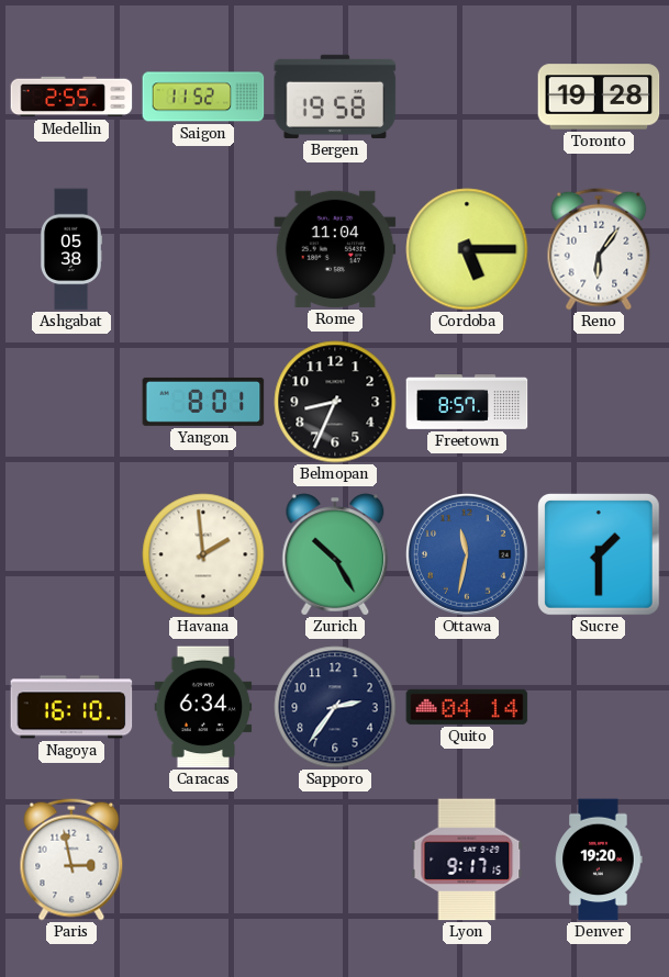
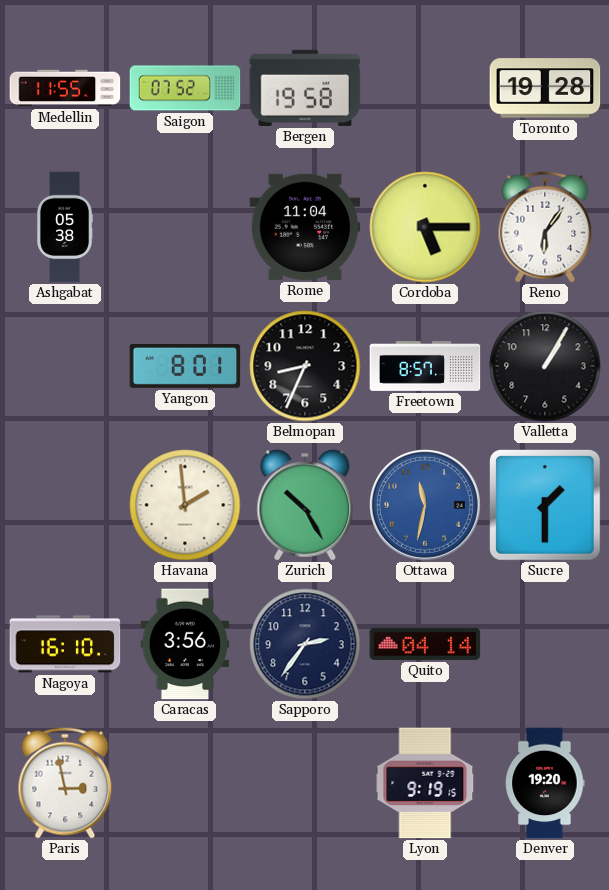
Medellin: 2:55 -> 11:55 (65, 88)
Saigon: 11:52 -> 07:52 (185, 88)
Valletta: none -> 1:05 (545, 366)
Caracas: 6:34 -> 3:56 (185, 644)
Lyon: 9:17 -> 9:19 (425, 783)
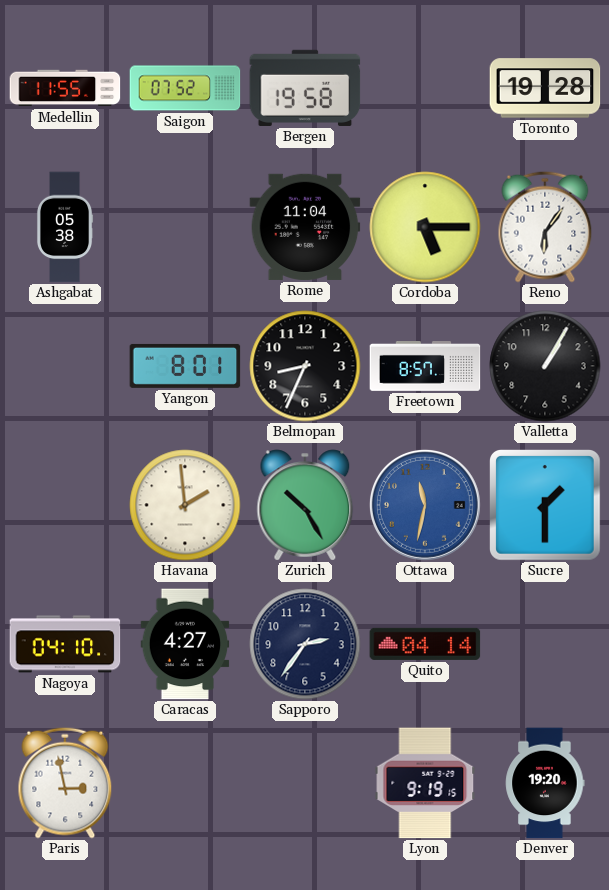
Nagoya: 16:10 -> 04:10 (65, 644)
Caracas: 3:56 -> 4:27 (185, 644)
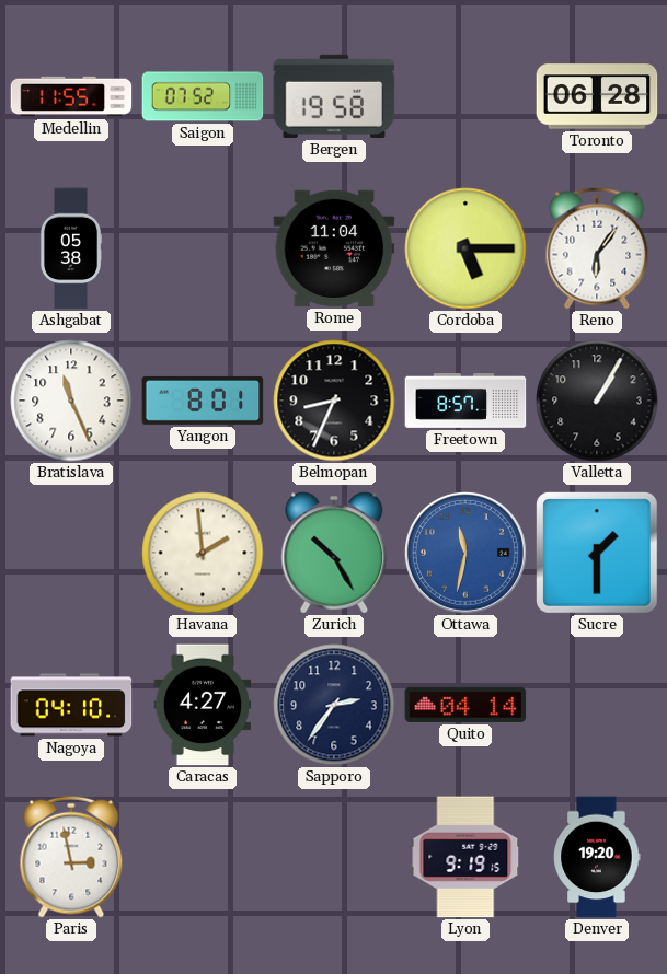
Toronto: 19:28 -> 06:28 (597, 96)
Bratislava: none -> 11:26 (71, 401)
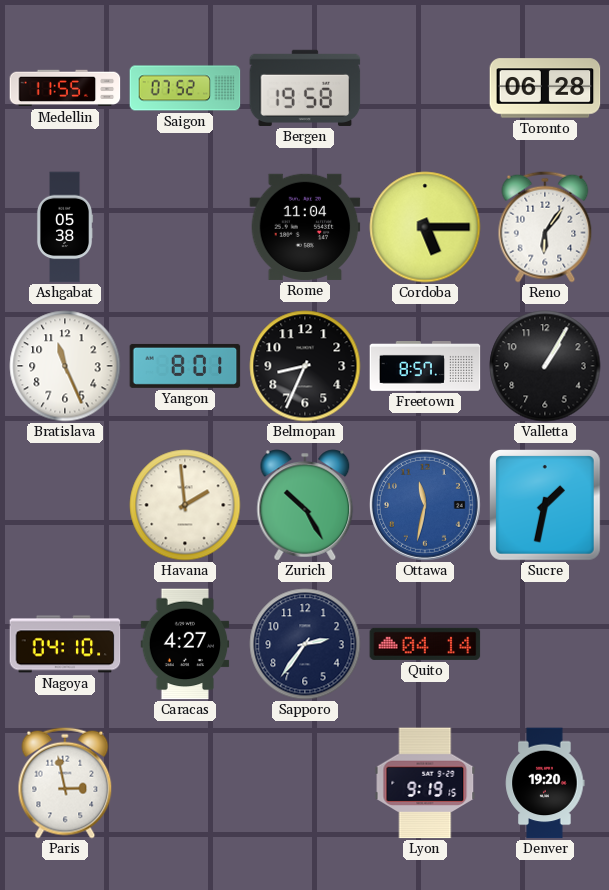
Sucre: 1:30 -> 1:32 (546, 506)
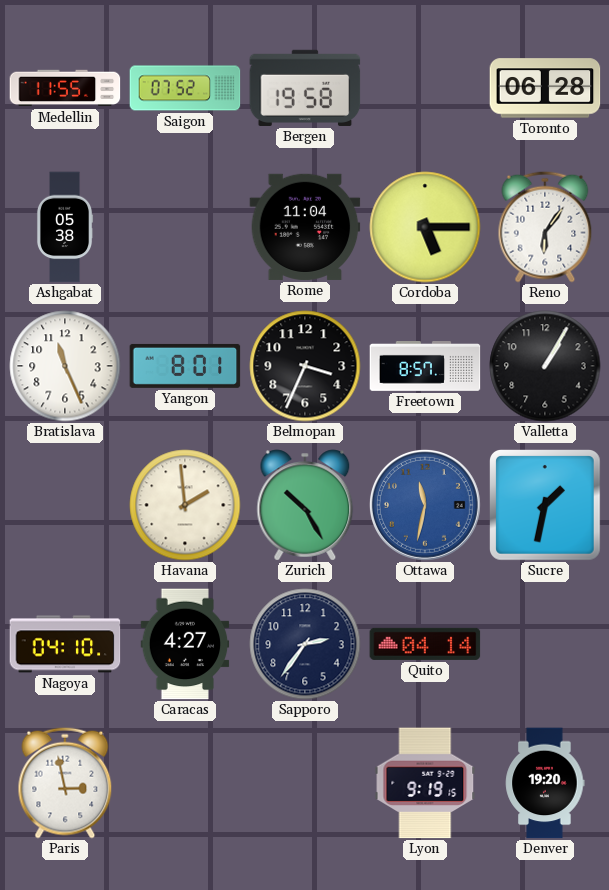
Belmopan: 8:34 -> 3:34 (305, 366)
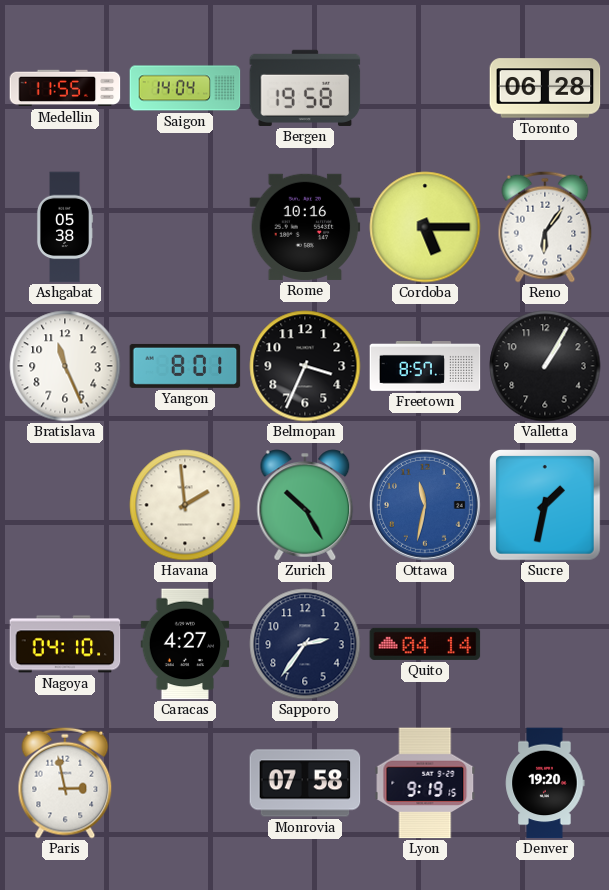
Saigon: 07:52 -> 14:04 (185, 88)
Rome: 11:04 -> 10:16 (305, 227)
Monrovia: none -> 07:58 (305, 783)
